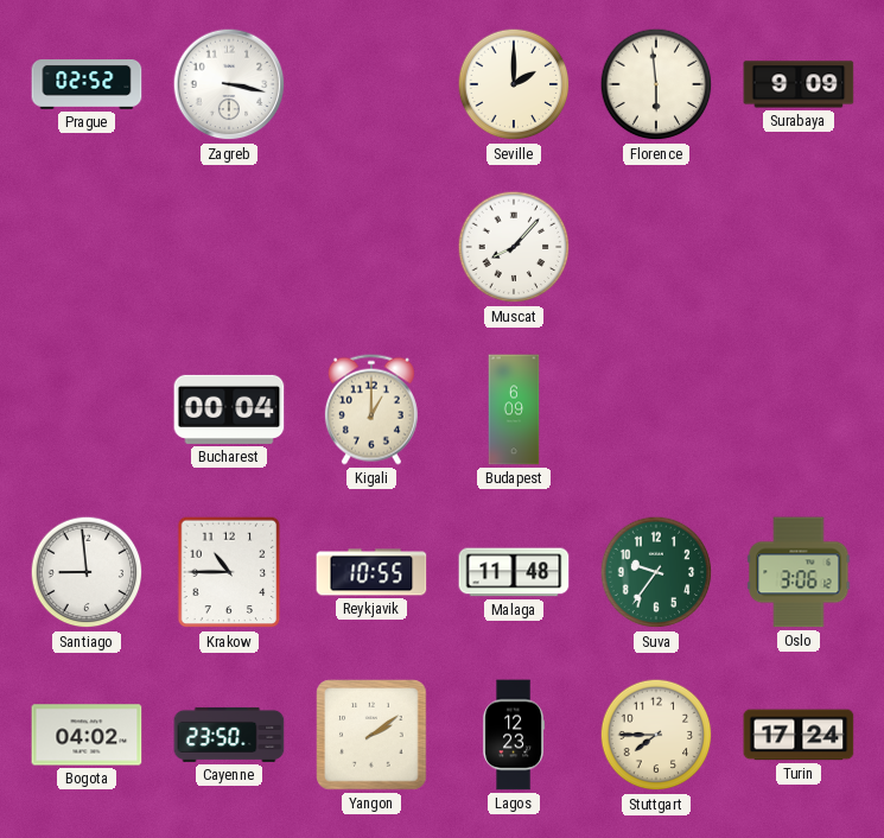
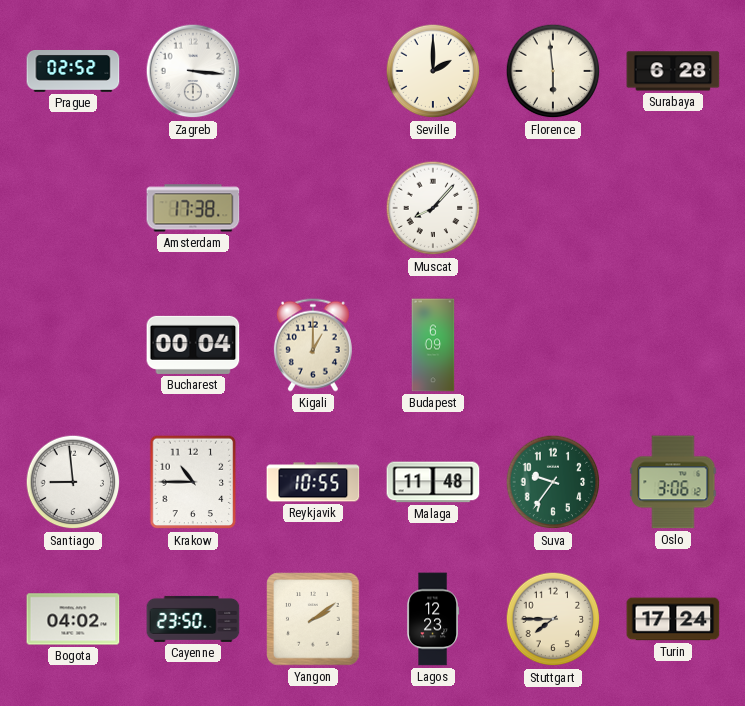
Zagreb: 3:17 -> 3:16 (193, 71)
Surabaya: 9:09 -> 6:28 (673, 71)
Amsterdam: none -> 17:38 (193, 208)
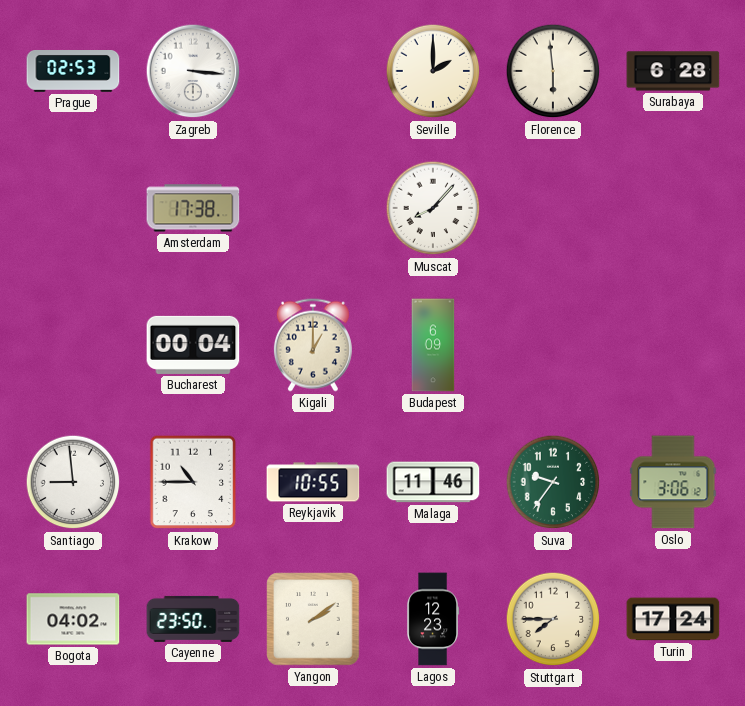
Prague: 02:52 -> 02:53 (73, 72)
Malaga: 11:48 -> 11:46 (433, 482)
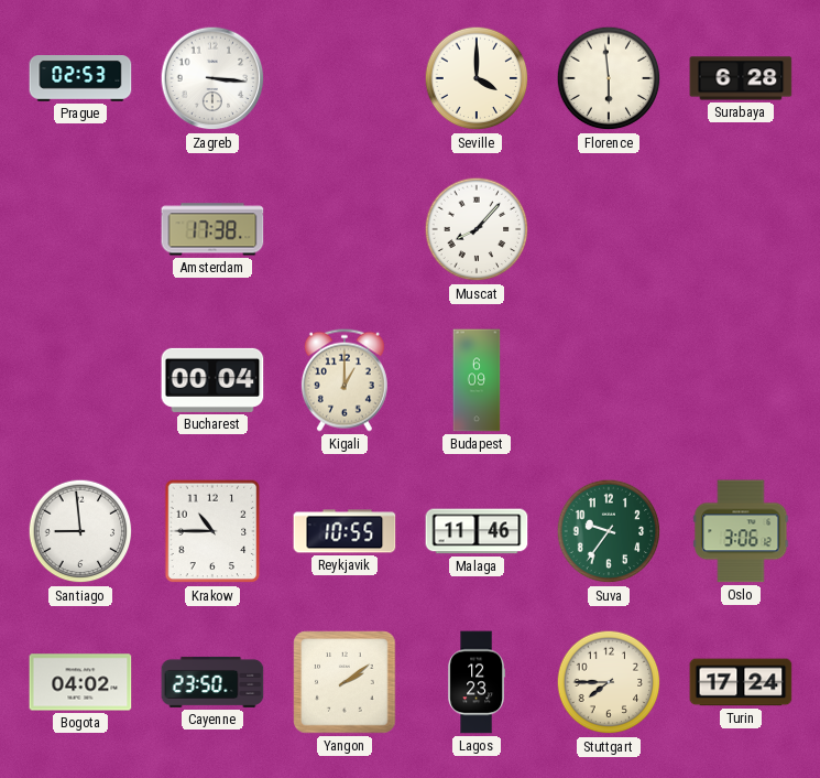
Seville: 2:00 -> 4:00 (477, 78)
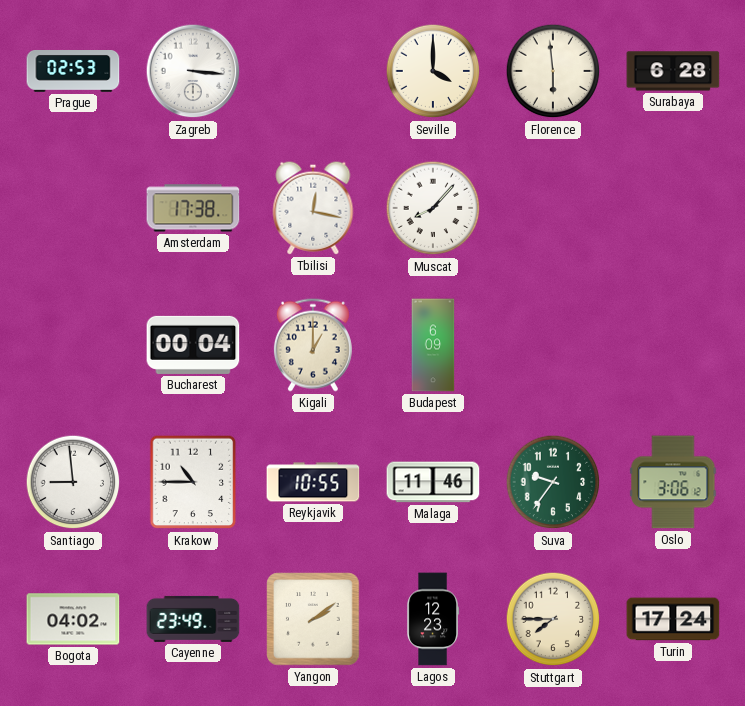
Tbilisi: none -> 12:17 (313, 208)
Cayenne: 23:50 -> 23:49 (193, 619)
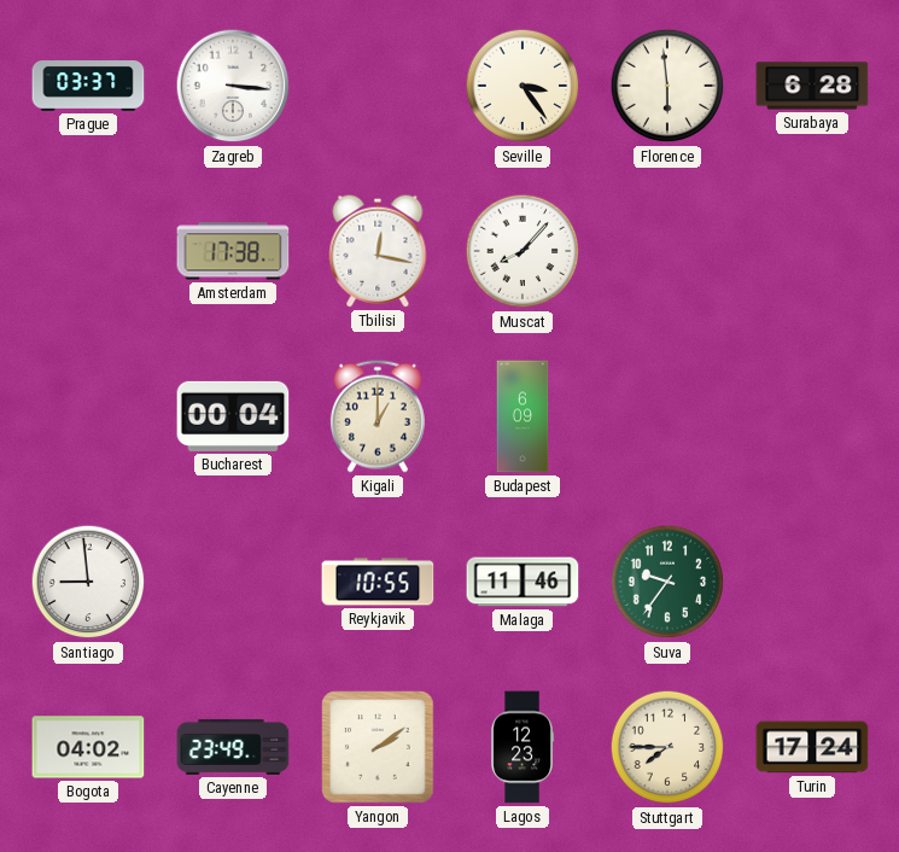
Prague: 02:53 -> 03:37 (88, 87)
Seville: 4:00 -> 3:24 (523, 86)
Krakow: 10:45 -> none (193, 482)
Oslo: 3:06 -> none (673, 482)
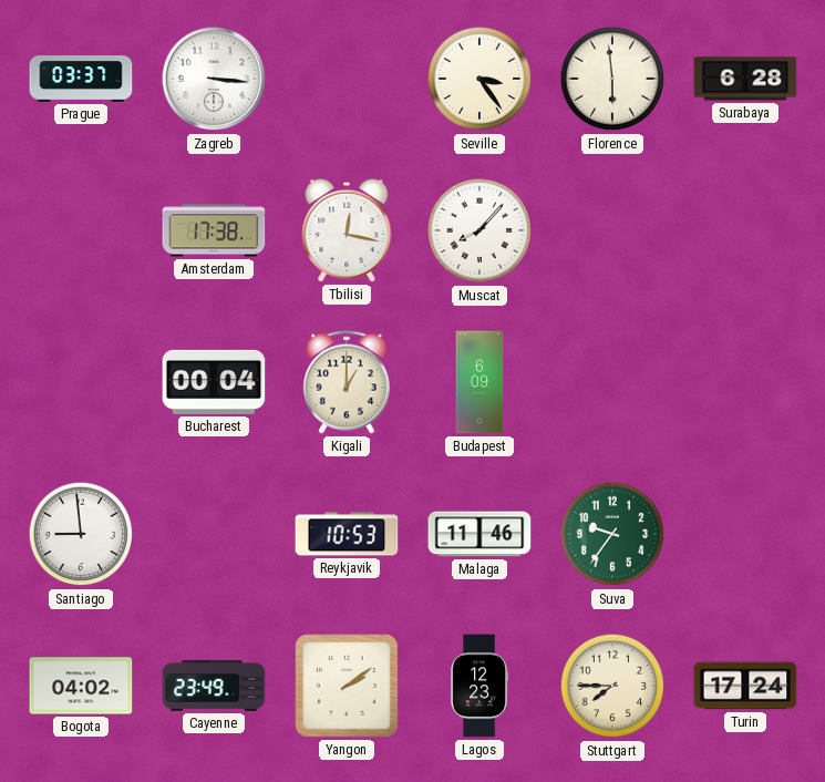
Reykjavik: 10:55 -> 10:53 (347, 534)
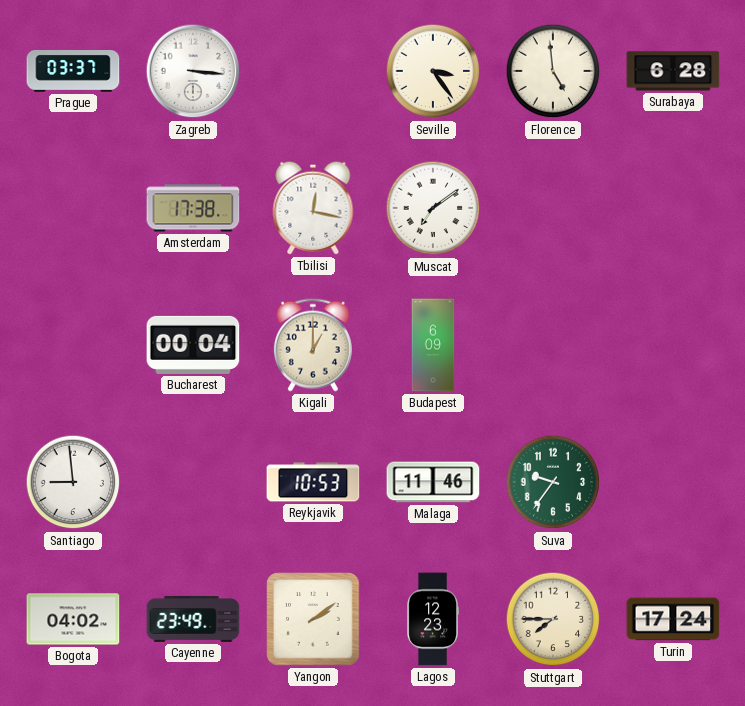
Florence: 5:59 -> 4:59 (553, 71)
Muscat: 8:07 -> 7:09 (433, 208)
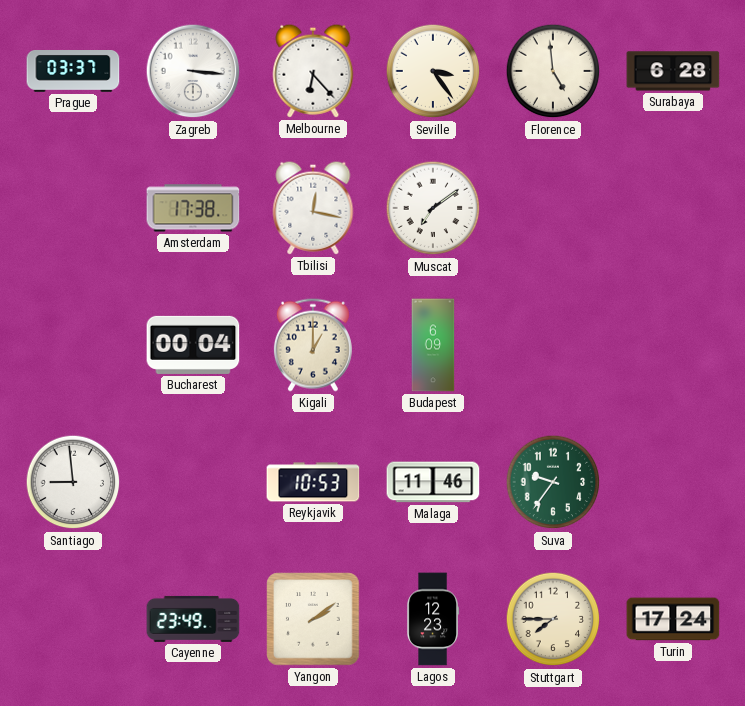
Melbourne: none -> 6:23 (313, 71)
Bogota: 04:02 -> none (73, 619)
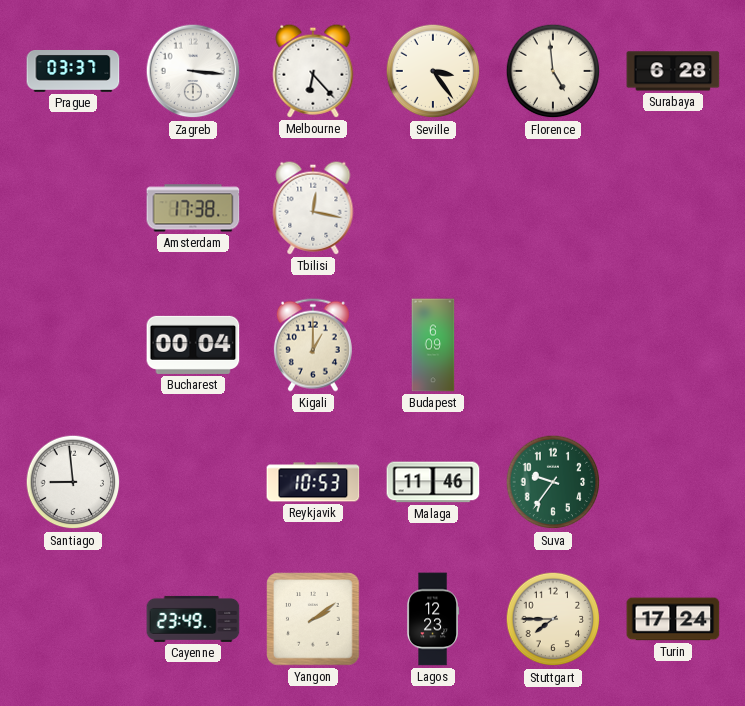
Muscat: 7:09 -> none (433, 208)
